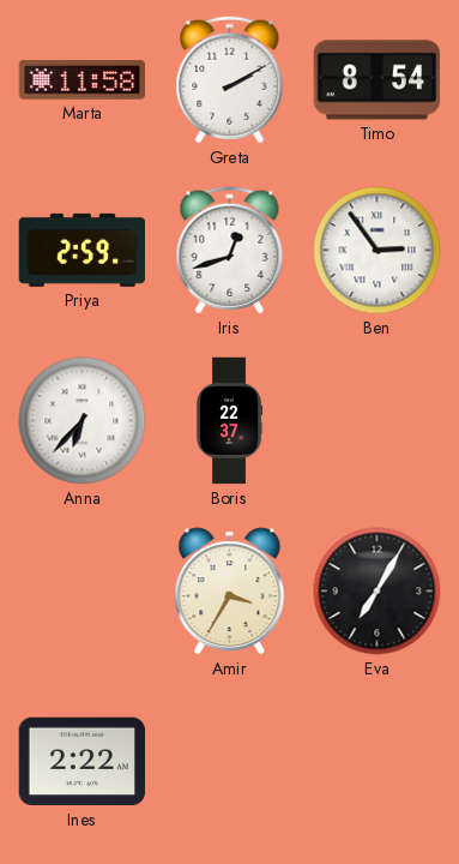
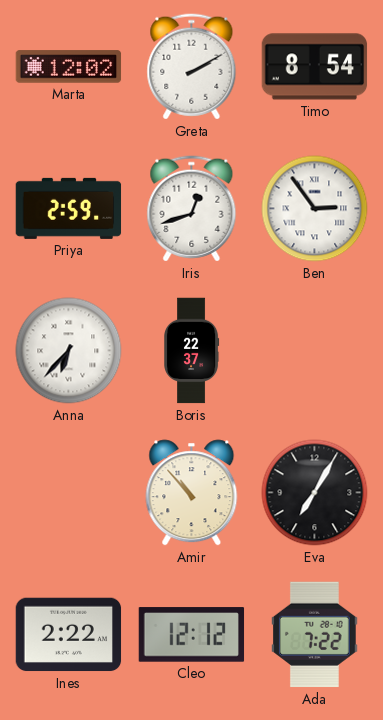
Marta: 11:58 -> 12:02 (69, 67)
Amir: 3:35 -> 10:53 (192, 493)
Cleo: none -> 12:12 (192, 635)
Ada: none -> 7:22 (315, 635)
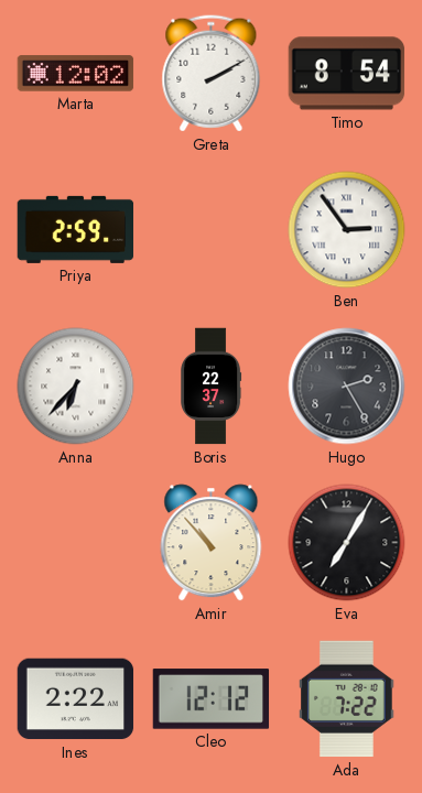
Iris: 12:42 -> none (192, 209)
Hugo: none -> 2:25 (347, 387)
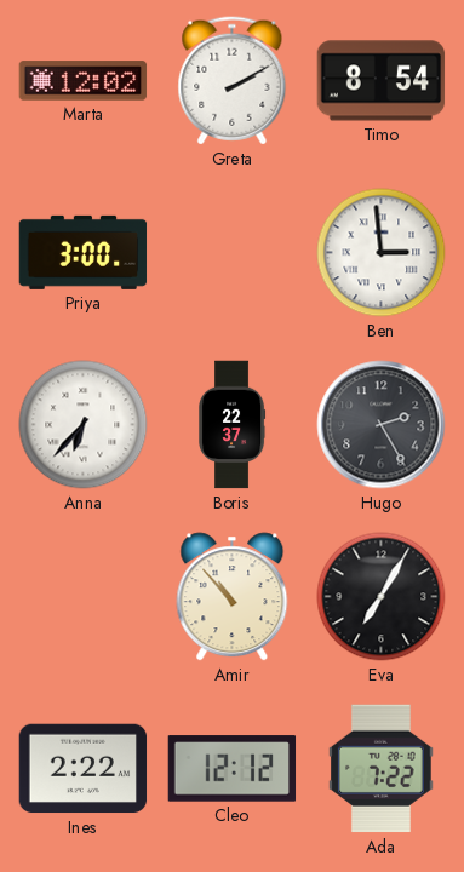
Priya: 2:59 -> 3:00 (84, 252)
Ben: 2:54 -> 2:59 (382, 253)
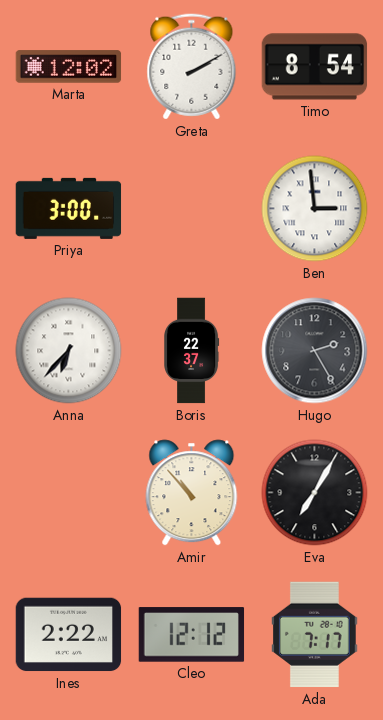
Ada: 7:22 -> 7:17 (315, 635)
